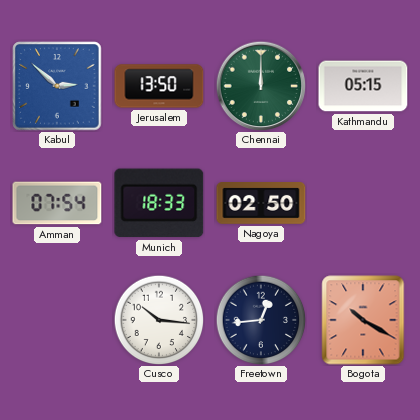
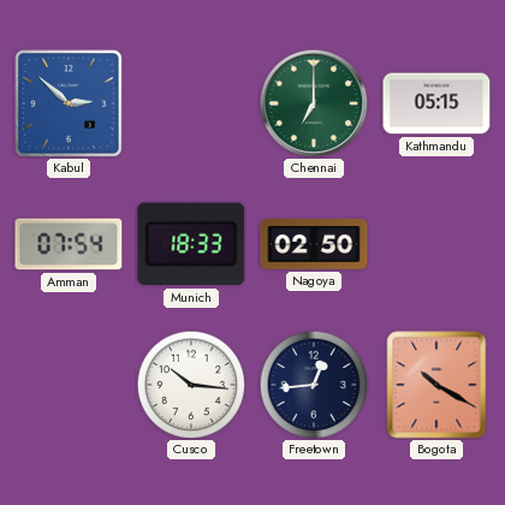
Jerusalem: 13:50 -> none (159, 86)
Chennai: 12:00 -> 7:00 (314, 103)
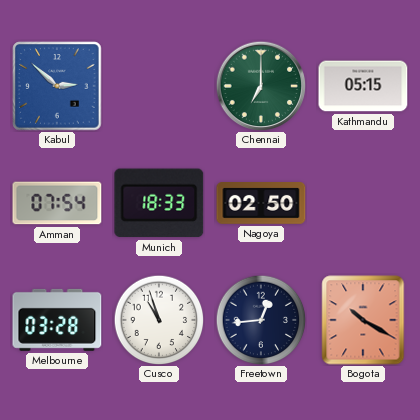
Melbourne: none -> 03:28 (57, 320)
Cusco: 10:16 -> 10:57 (159, 320)
